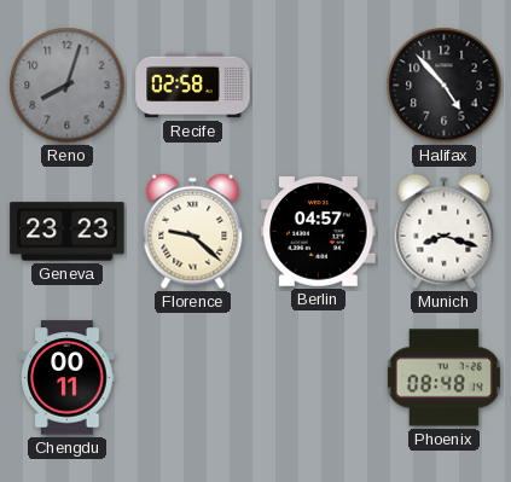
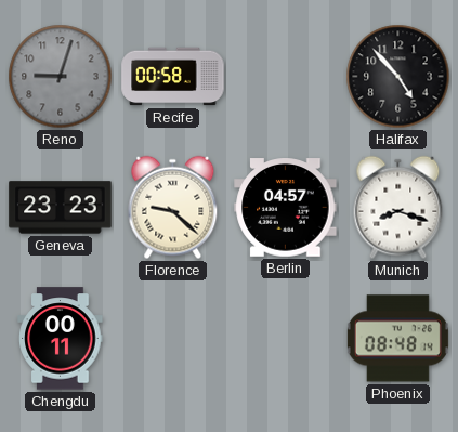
Reno: 8:03 -> 9:03 (61, 77)
Recife: 02:58 -> 00:58 (173, 77)
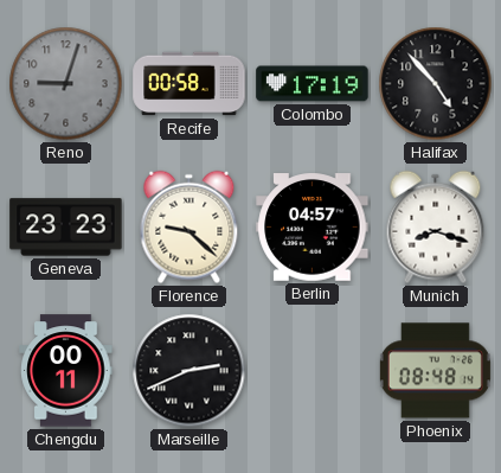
Colombo: none -> 17:19 (313, 84)
Marseille: none -> 2:41 (190, 371)
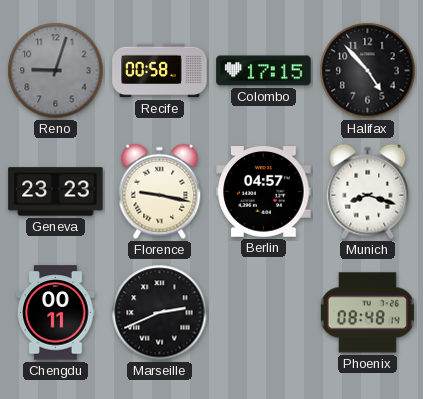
Colombo: 17:19 -> 17:15 (264, 71)
Florence: 9:22 -> 9:17 (160, 192)
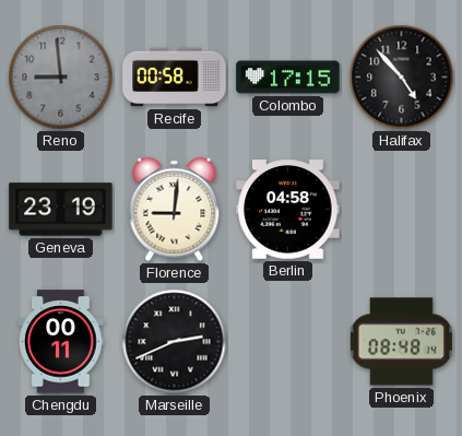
Reno: 9:03 -> 8:59 (61, 78)
Geneva: 23:23 -> 23:19 (61, 210)
Florence: 9:17 -> 9:01 (175, 210)
Berlin: 04:57 -> 04:58 (288, 210)
Munich: 8:18 -> none (368, 192)
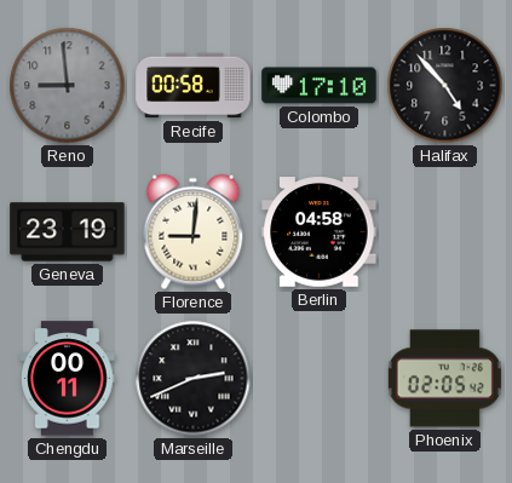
Colombo: 17:15 -> 17:10 (320, 86)
Phoenix: 08:48 -> 02:05 (444, 379)
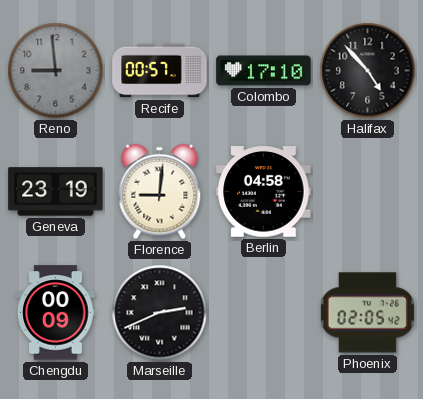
Recife: 00:58 -> 00:57 (160, 71)
Chengdu: 00:11 -> 00:09 (56, 313)
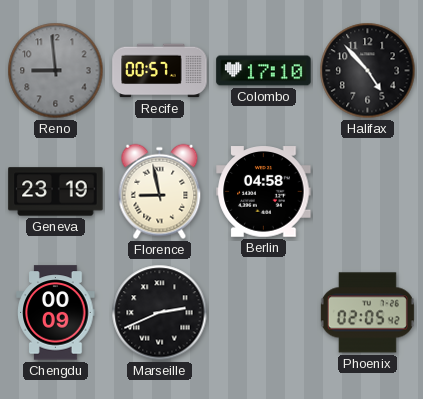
Florence: 9:01 -> 8:58 (160, 192)
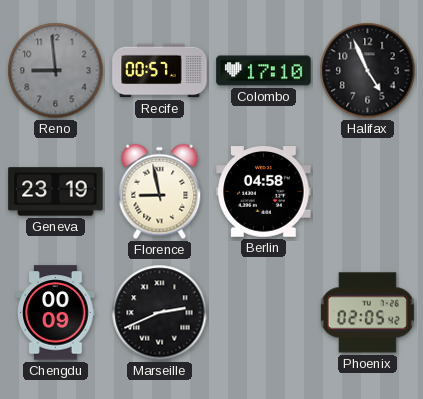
Halifax: 4:53 -> 4:56 (368, 71)
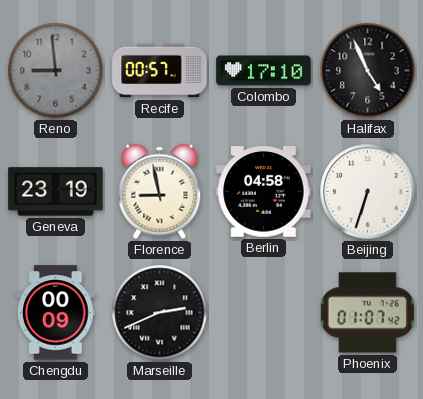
Beijing: none -> 6:33 (368, 192)
Phoenix: 02:05 -> 01:07 (367, 313)
